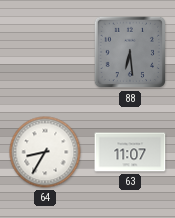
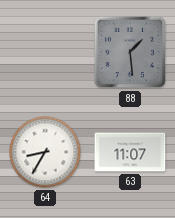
88: 6:29 -> 1:29 (130, 52)
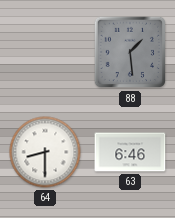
64: 8:35 -> 8:30 (45, 152)
63: 11:07 -> 6:46 (130, 152)
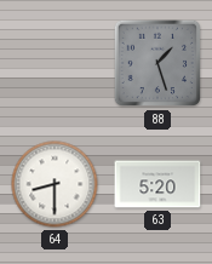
88: 1:29 -> 1:27 (157, 63)
63: 6:46 -> 5:20 (157, 184)
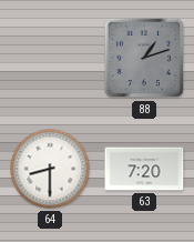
88: 1:27 -> 1:12 (144, 58)
63: 5:20 -> 7:20 (144, 169)
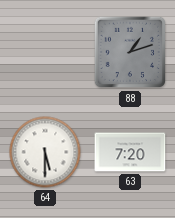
64: 8:30 -> 5:30 (45, 152)
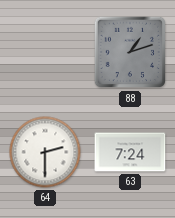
64: 5:30 -> 2:30 (45, 152)
63: 7:20 -> 7:24 (130, 152)
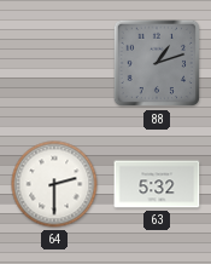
63: 7:24 -> 5:32 (157, 184)
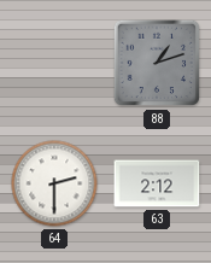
63: 5:32 -> 2:12 (157, 183)
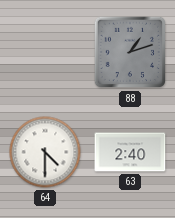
64: 2:30 -> 4:30 (45, 152)
63: 2:12 -> 2:40 (130, 152)
